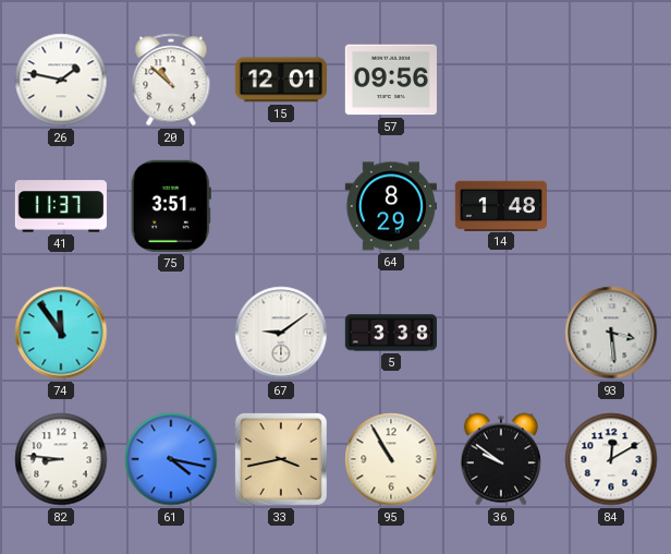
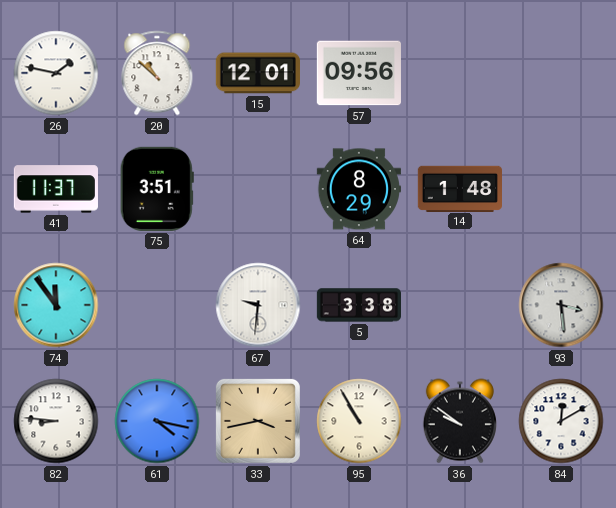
67: 9:09 -> 9:31 (258, 305)
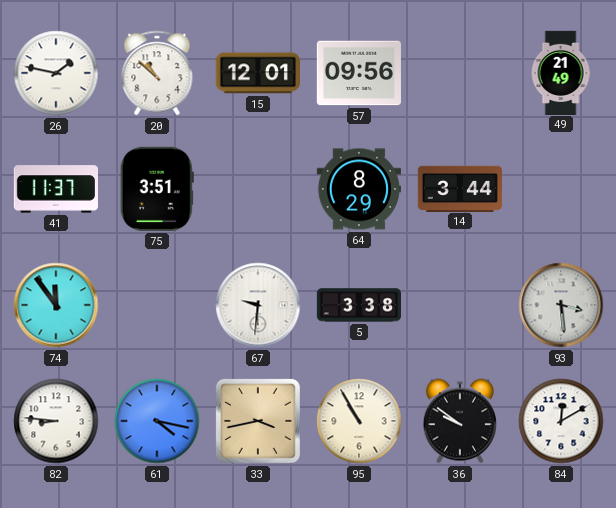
49: none -> 21:49 (561, 72)
14: 1:48 -> 3:44 (459, 188)
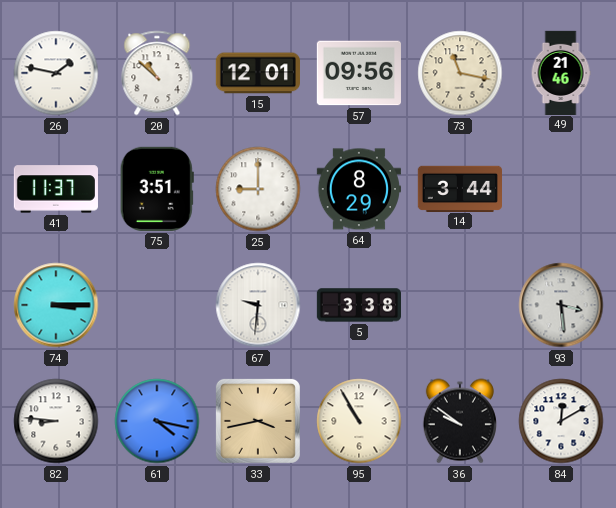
73: none -> 11:17 (460, 73)
49: 21:49 -> 21:46 (561, 72)
25: none -> 9:00 (258, 189)
74: 11:54 -> 3:15 (56, 305)
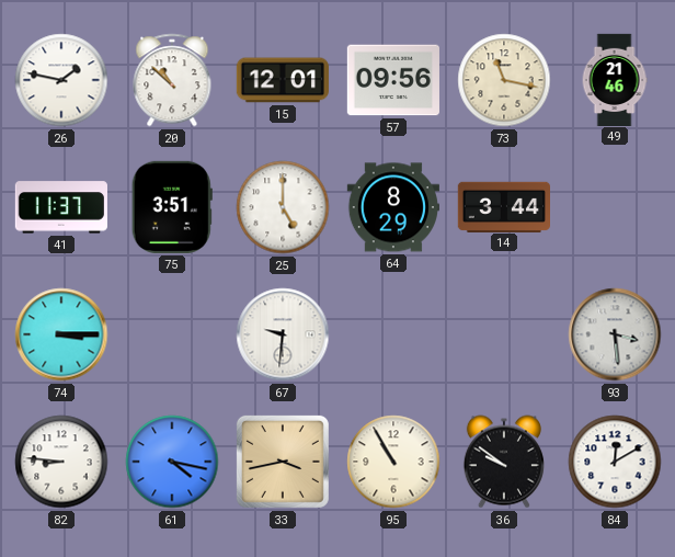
25: 9:00 -> 5:00 (283, 207)
5: 3:38 -> none (358, 305)
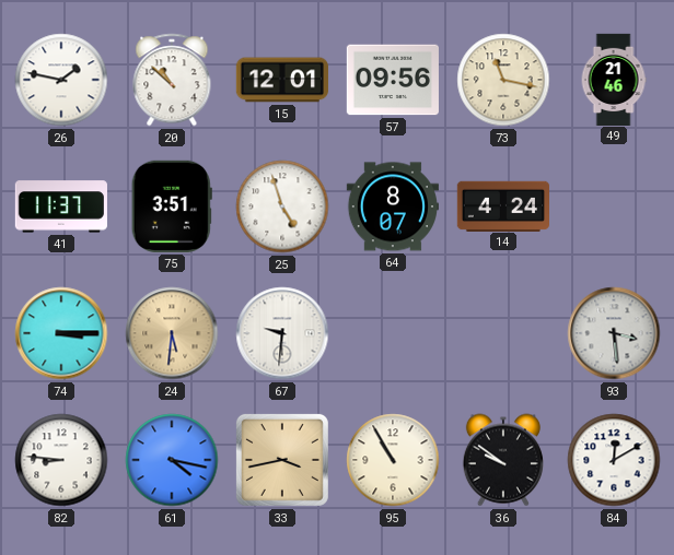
25: 5:00 -> 4:57 (282, 206)
64: 8:29 -> 8:07 (393, 206)
14: 3:44 -> 4:24 (502, 205)
24: none -> 5:31 (172, 333)
